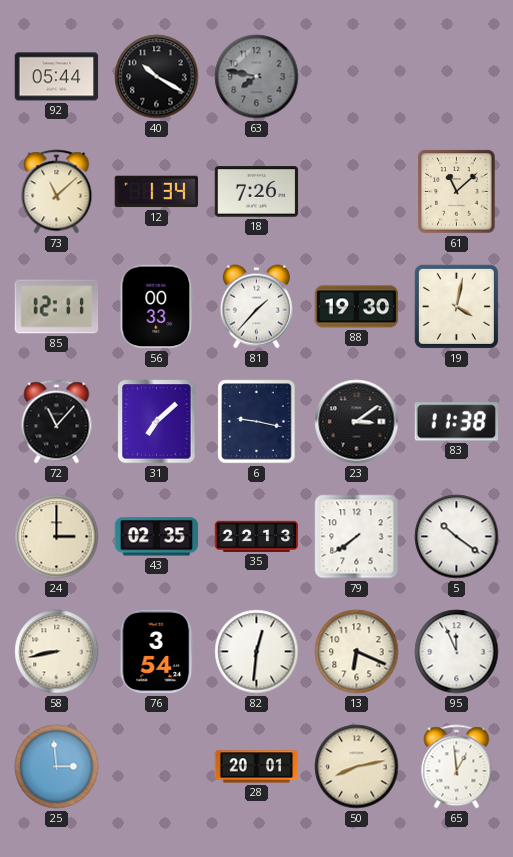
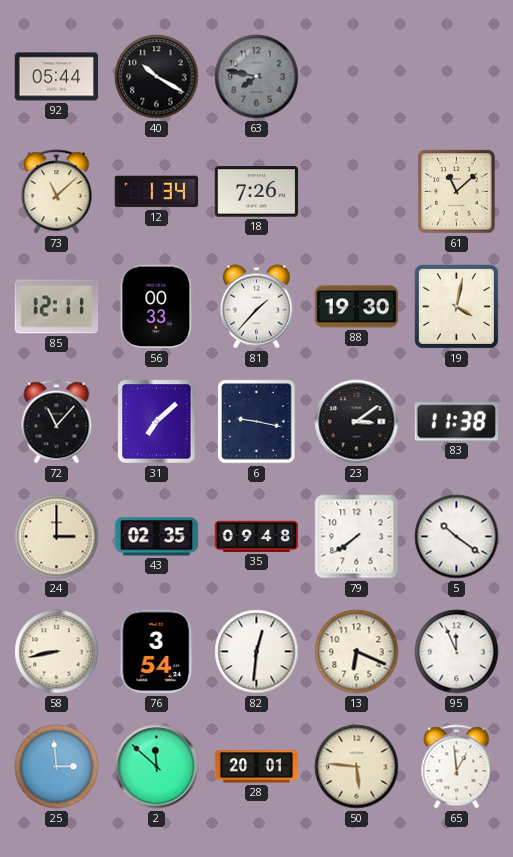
35: 22:13 -> 09:48 (257, 536)
2: none -> 11:52 (157, 767)
50: 8:13 -> 5:46 (357, 767)
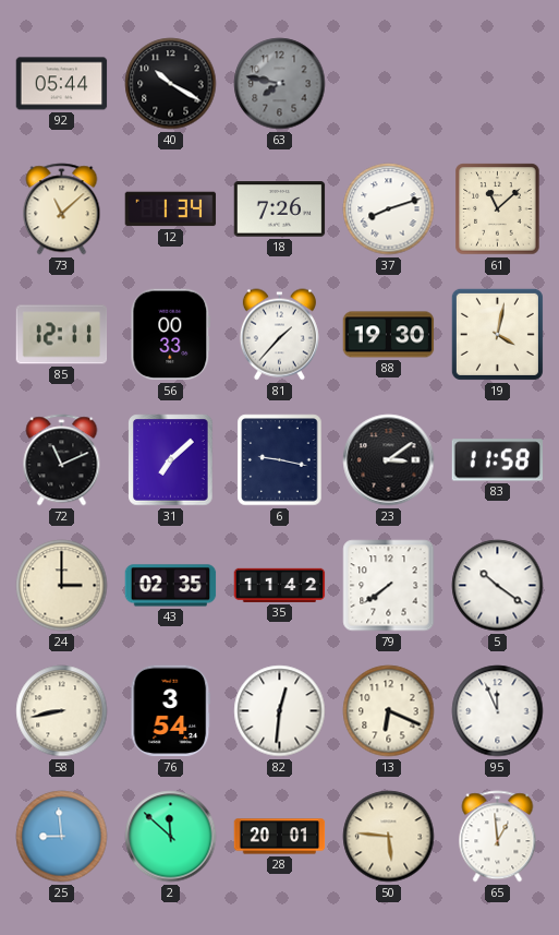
37: none -> 8:12 (389, 209)
72: 11:07 -> 11:11 (62, 460)
83: 11:38 -> 11:58 (498, 460)
35: 09:48 -> 11:42 (280, 585)
25: 2:59 -> 8:59 (62, 837)
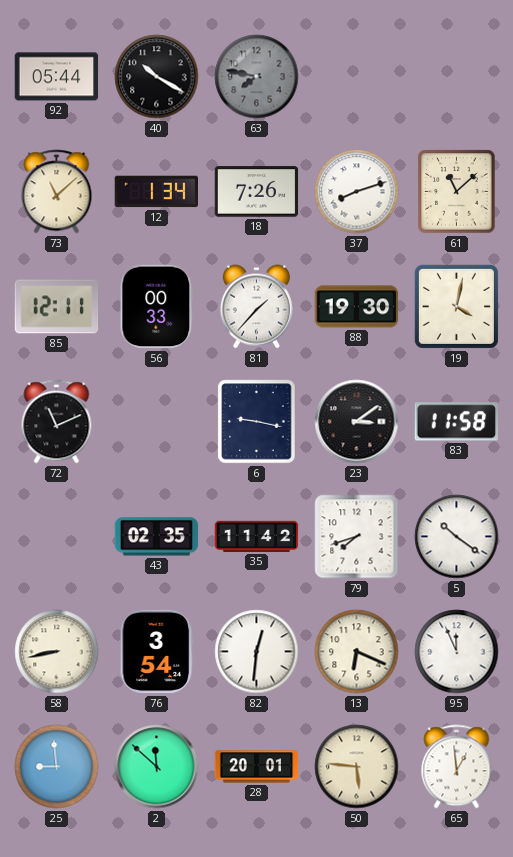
31: 7:08 -> none (171, 460)
24: 3:00 -> none (62, 586)
79: 7:39 -> 7:42 (357, 537)
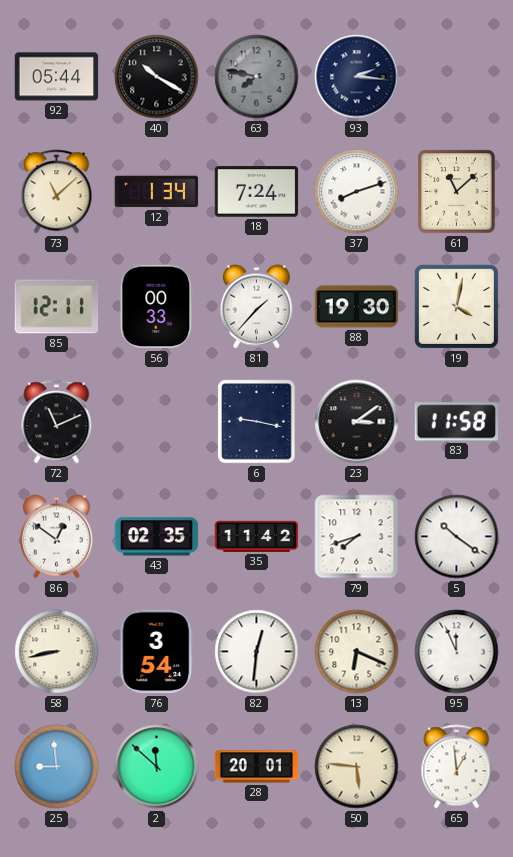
93: none -> 2:16 (357, 77)
18: 7:26 -> 7:24 (257, 192)
86: none -> 12:51 (56, 537)
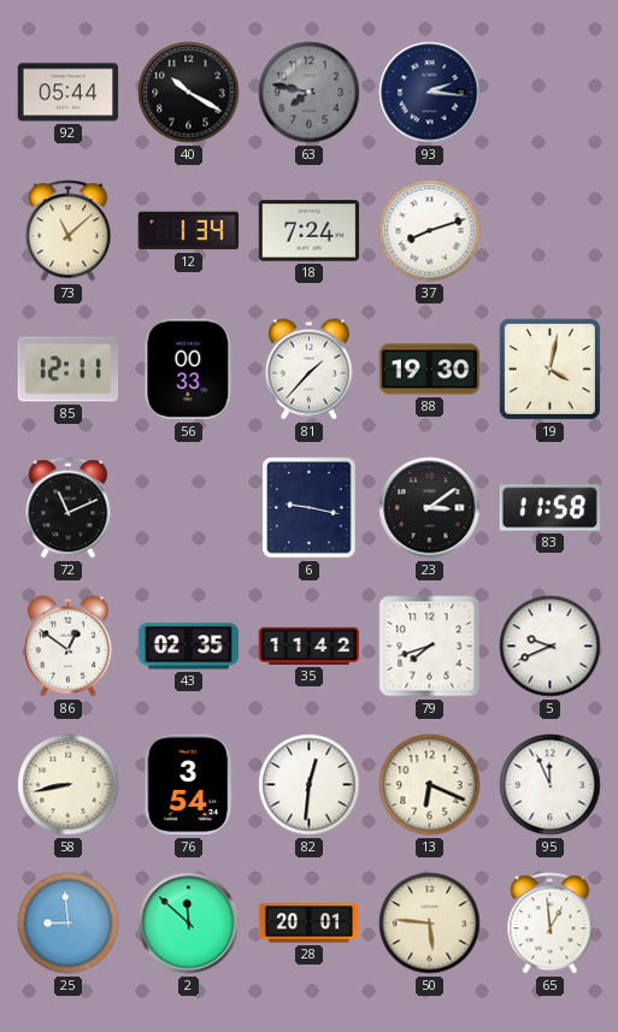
61: 11:08 -> none (457, 192)
5: 10:21 -> 9:41 (551, 647)
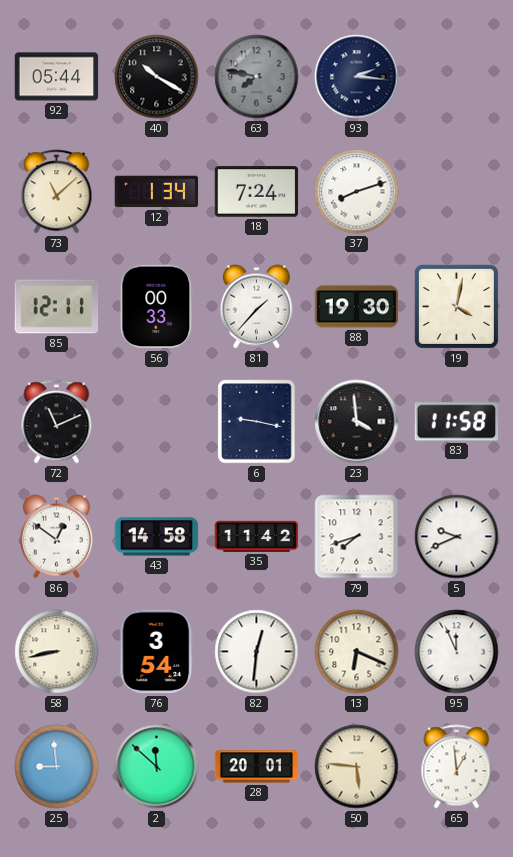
23: 3:09 -> 3:59 (357, 422)
43: 02:35 -> 14:58 (157, 537)
